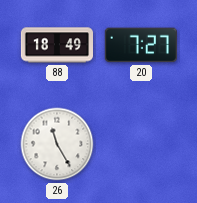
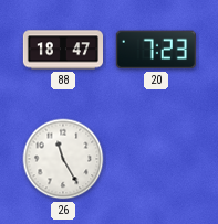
88: 18:49 -> 18:47 (62, 50)
20: 7:27 -> 7:23 (156, 50)
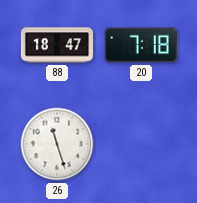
20: 7:23 -> 7:18 (141, 45)
26: 11:25 -> 11:27 (57, 144)
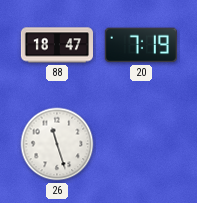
20: 7:18 -> 7:19 (141, 45)
